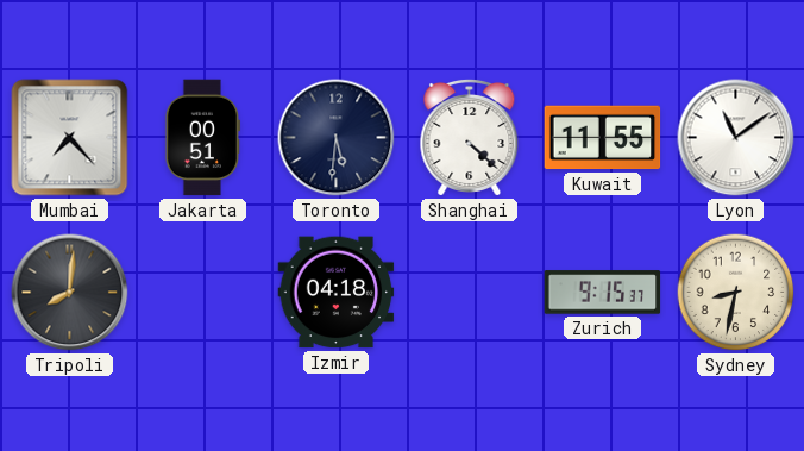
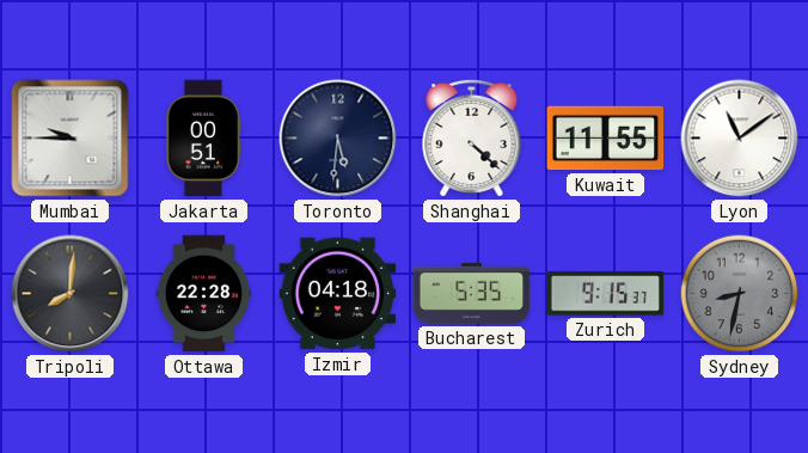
Mumbai: 7:23 -> 9:45 (71, 139)
Ottawa: none -> 22:28 (204, 294)
Bucharest: none -> 5:35 (472, 293)
Sydney dial: cream -> grey (740, 294)
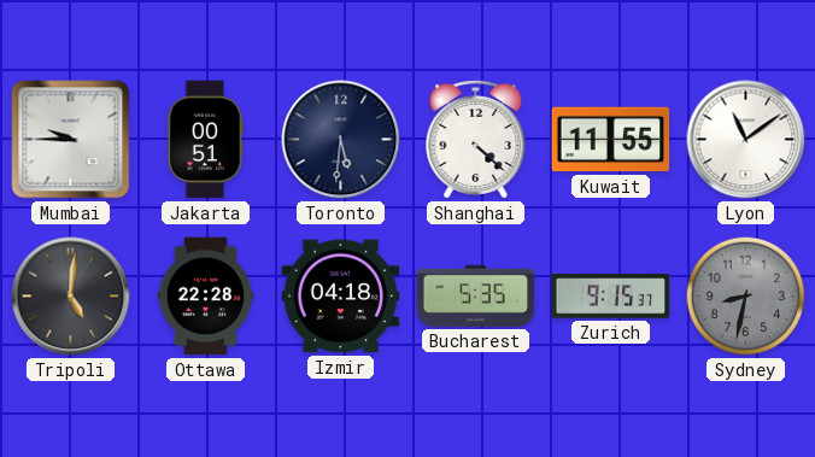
Tripoli: 8:01 -> 5:01 (71, 297)
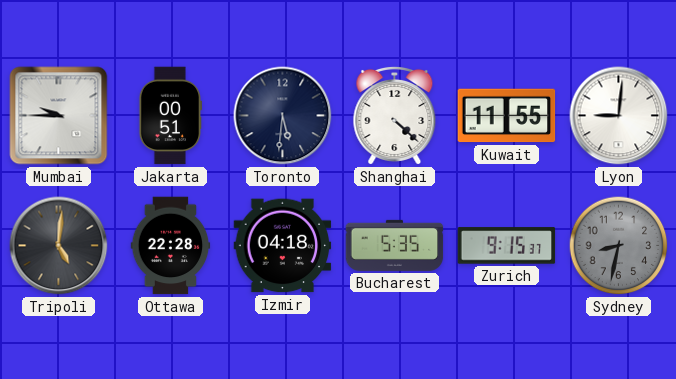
Lyon: 11:09 -> 9:01 (619, 116)
